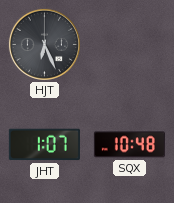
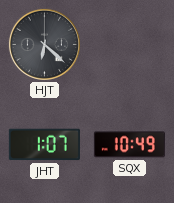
HJT: 6:26 -> 6:22 (44, 44)
SQX: 10:48 -> 10:49 (129, 145)
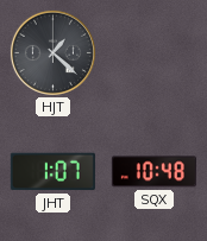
HJT: 6:22 -> 1:22 (52, 52)
SQX: 10:49 -> 10:48 (153, 172)
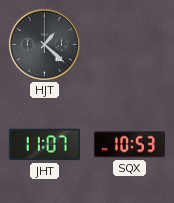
JHT: 1:07 -> 11:07 (44, 145)
SQX: 10:48 -> 10:53 (129, 145)
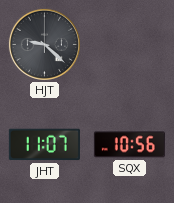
HJT: 1:22 -> 9:22 (44, 44)
SQX: 10:53 -> 10:56 (129, 145)
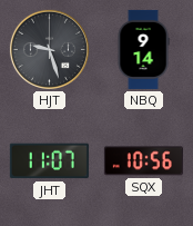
HJT: 9:22 -> 9:27 (49, 49)
NBQ: none -> 9:14 (143, 49)
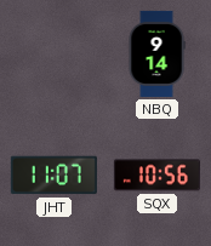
HJT: 9:27 -> none (49, 49)
